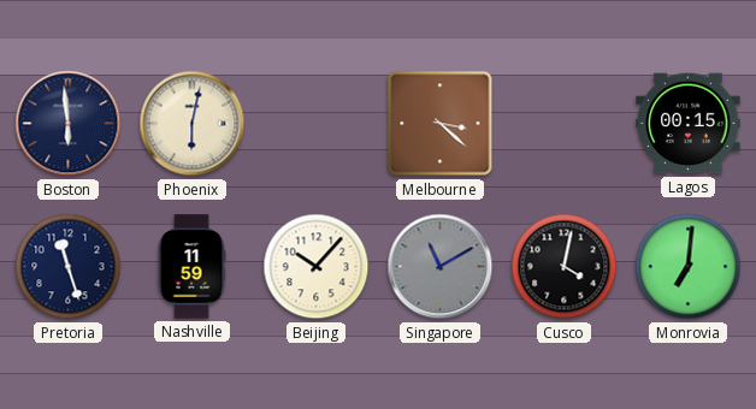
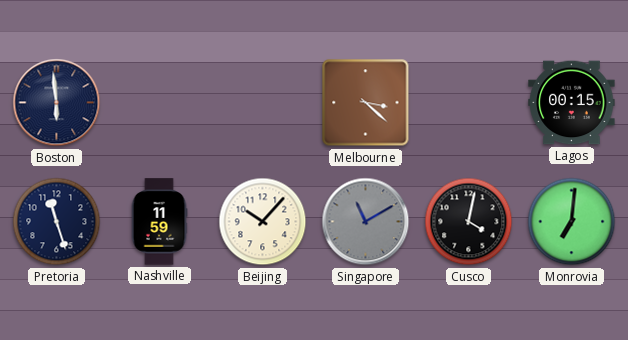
Phoenix: 6:02 -> none (193, 124)
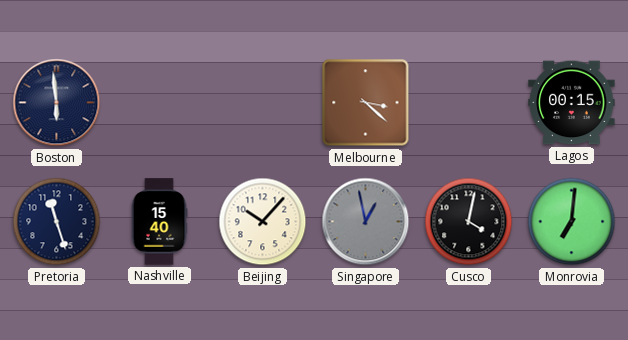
Nashville: 11:59 -> 15:40 (159, 222)
Singapore: 11:10 -> 12:58 (366, 222)
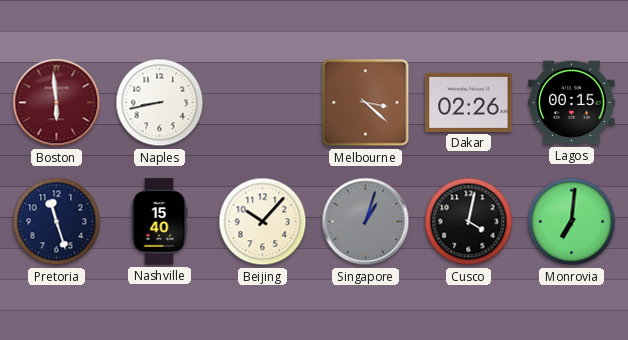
Boston dial: navy -> burgundy (57, 103)
Naples: none -> 8:43 (160, 103)
Dakar: none -> 02:26 (469, 102)
Singapore: 12:58 -> 1:03 (366, 222)
